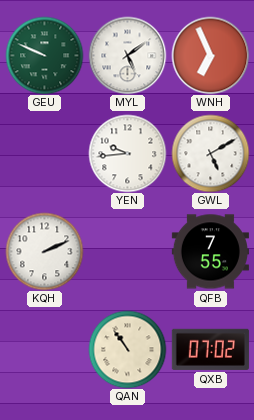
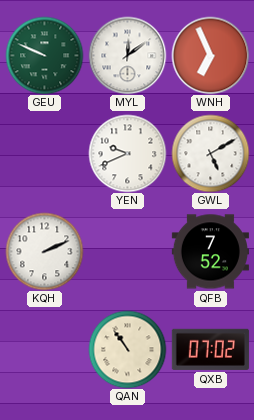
MYL: 5:09 -> 12:09 (127, 55)
YEN: 9:44 -> 9:41 (127, 153)
QFB: 7:55 -> 7:52 (210, 252)
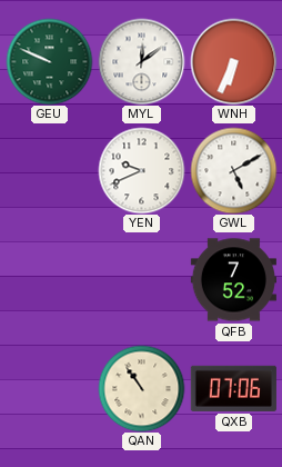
WNH: 6:56 -> 6:34 (233, 61)
KQH: 2:11 -> none (44, 251)
QXB: 07:02 -> 07:06 (233, 388)
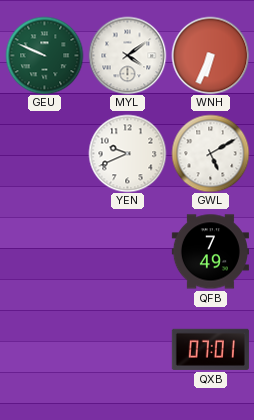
MYL: 12:09 -> 4:09 (127, 55)
QFB: 7:52 -> 7:49 (210, 252)
QAN: 10:54 -> none (141, 388)
QXB: 07:06 -> 07:01 (210, 349)
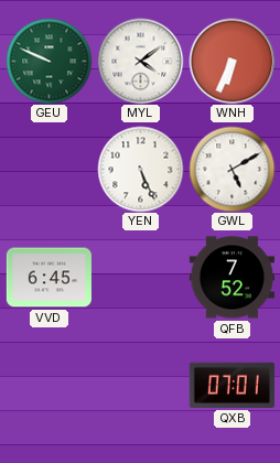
YEN: 9:41 -> 5:26 (140, 169)
VVD: none -> 6:45 (49, 278)
QFB: 7:49 -> 7:52 (231, 278)
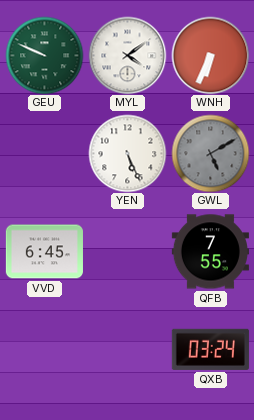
GWL dial: white -> grey (210, 153)
QFB: 7:52 -> 7:55 (210, 252)
QXB: 07:01 -> 03:24 (210, 349)
